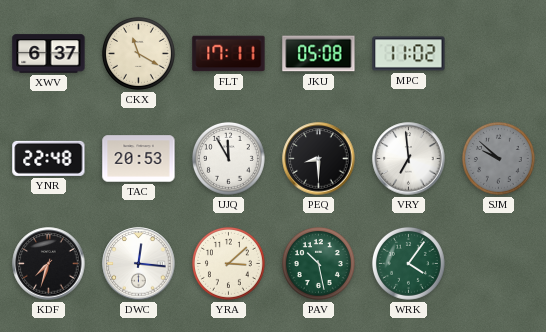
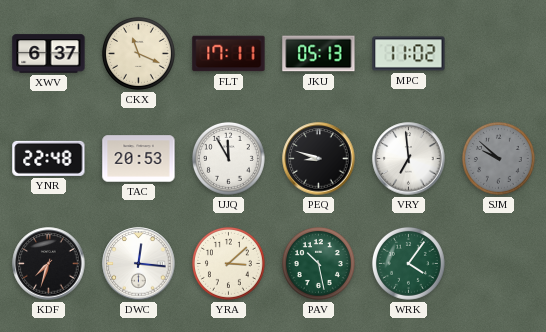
CKX: 11:20 -> 11:19 (138, 53)
JKU: 05:08 -> 05:13 (319, 54)
PEQ: 8:30 -> 8:48 (319, 159)
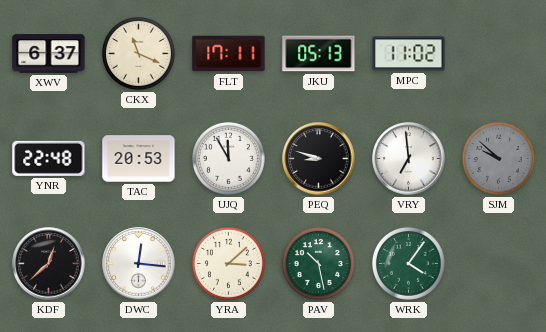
KDF: 7:33 -> 12:38 (49, 264)
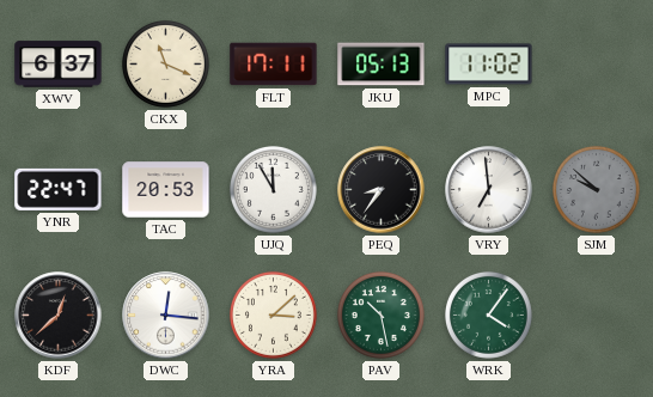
YNR: 22:48 -> 22:47 (59, 189)
PEQ: 8:48 -> 8:36 (382, 190)
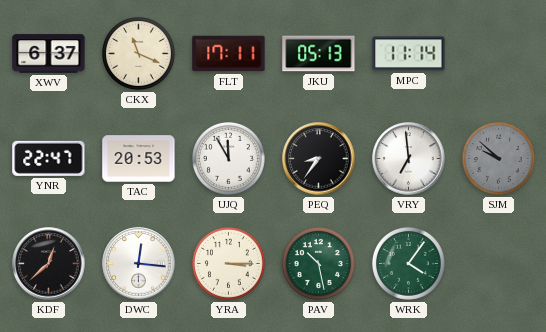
MPC: 11:02 -> 11:14 (409, 54)
YRA: 3:08 -> 3:15 (228, 263)
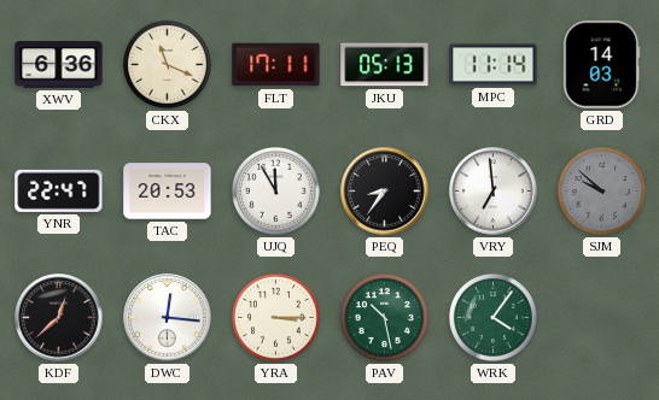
XWV: 6:37 -> 6:36 (59, 65)
GRD: none -> 14:03 (602, 65)
